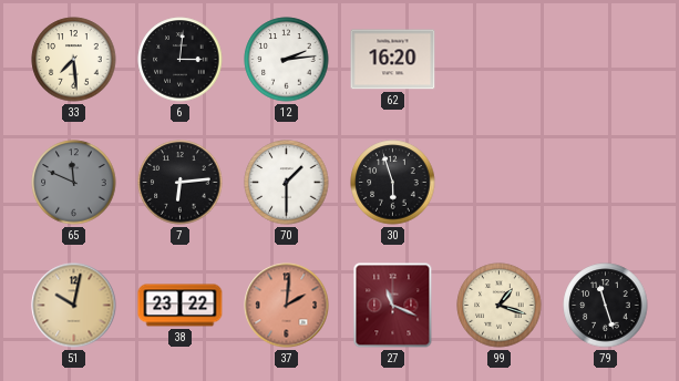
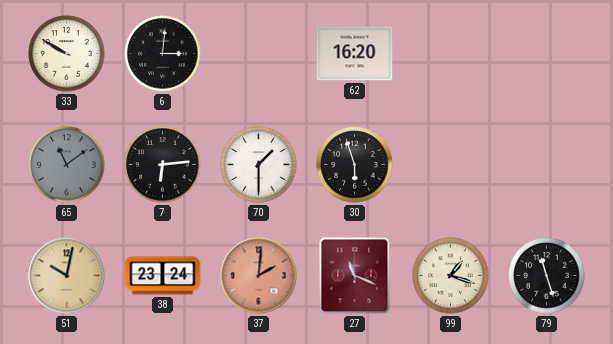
33: 7:29 -> 9:50 (67, 54)
12: 2:14 -> none (287, 60)
65: 11:49 -> 11:09 (67, 165)
38: 23:22 -> 23:24 (163, 276)
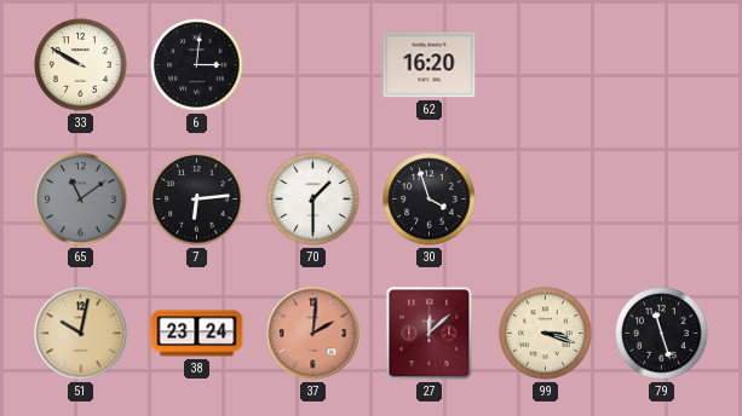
30: 5:57 -> 3:57 (430, 200)
27: 11:19 -> 12:08 (430, 334)
99: 1:18 -> 3:18 (546, 334)
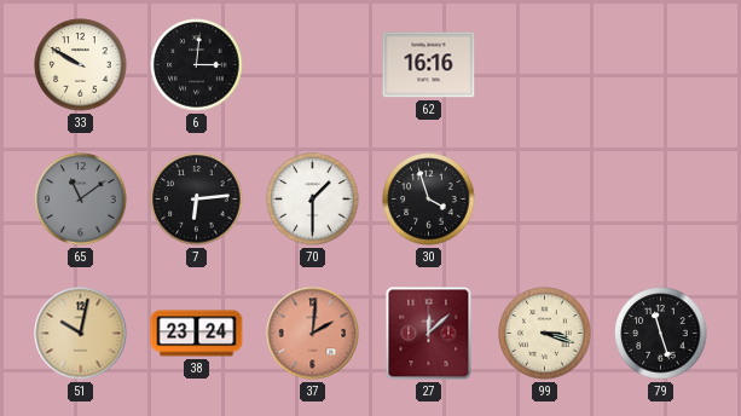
62: 16:20 -> 16:16 (429, 65)
